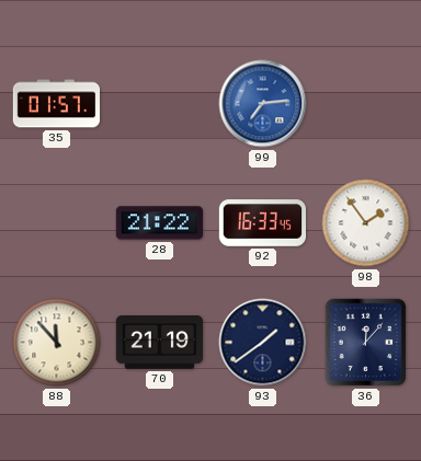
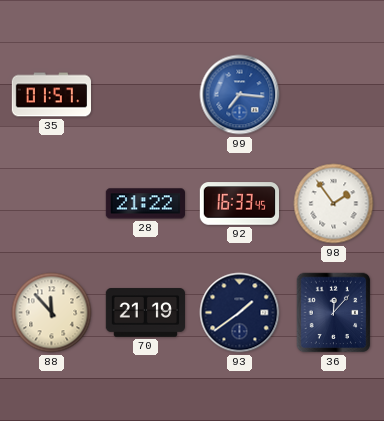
99: 7:14 -> 7:16 (240, 95)
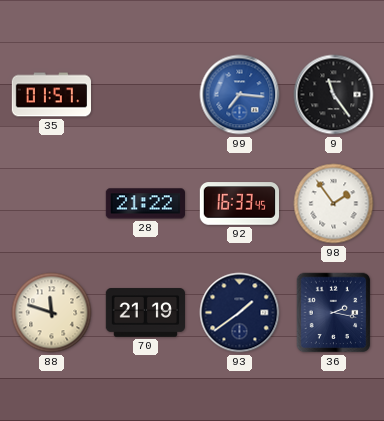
9: none -> 11:24 (334, 95)
88: 11:53 -> 11:48 (52, 313)
36: 12:07 -> 2:17 (334, 313)
